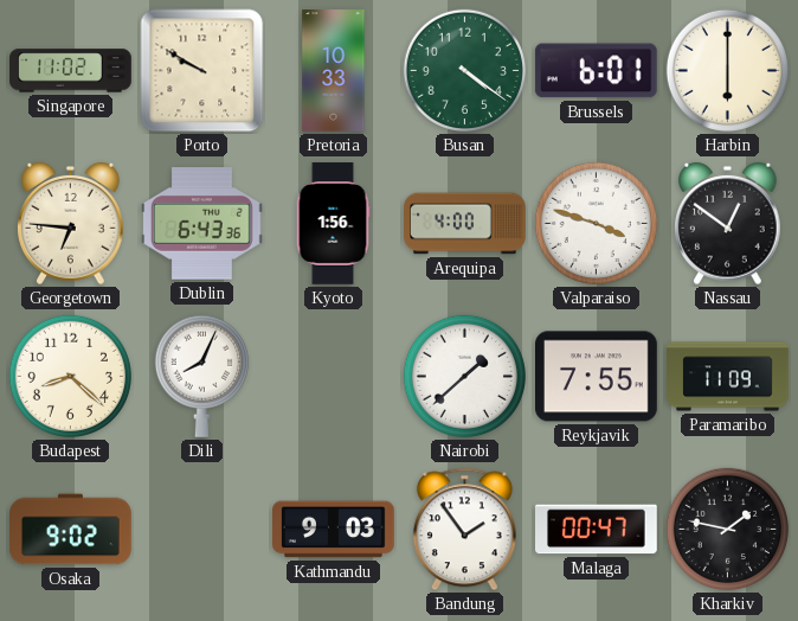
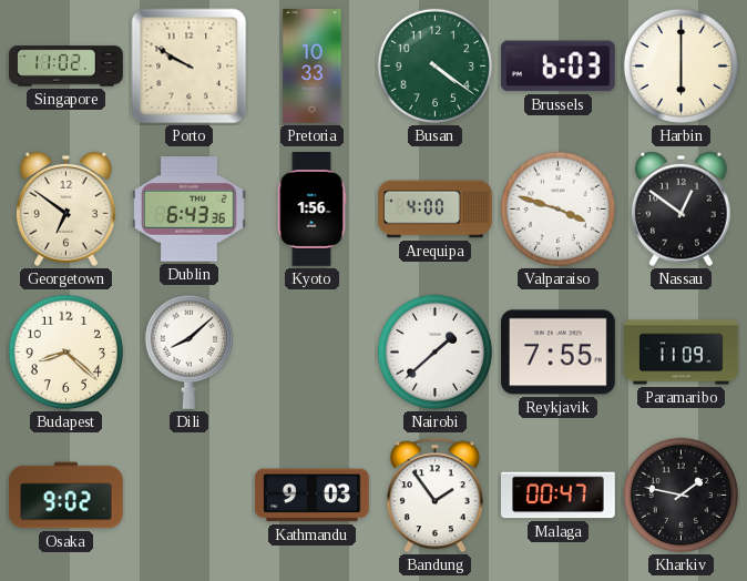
Brussels: 6:01 -> 6:03 (557, 67)
Georgetown: 6:46 -> 6:51 (66, 210)
Dili: 8:04 -> 8:08 (188, 351)
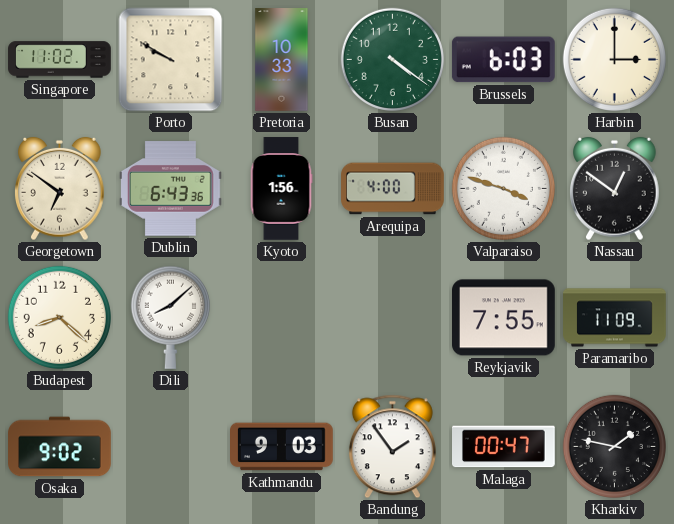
Harbin: 6:00 -> 3:00 (614, 59)
Nairobi: 1:38 -> none (434, 351)
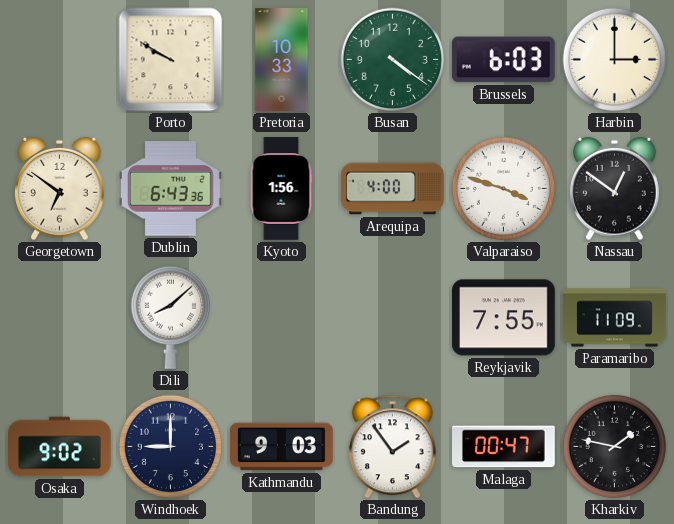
Singapore: 11:02 -> none (60, 60)
Budapest: 8:22 -> none (59, 317)
Windhoek: none -> 9:00 (170, 446)
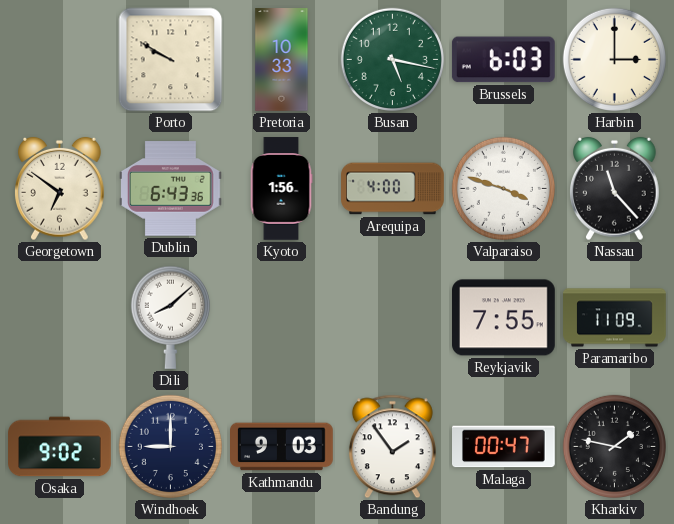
Busan: 4:21 -> 5:17 (392, 59)
Nassau: 12:51 -> 11:23 (615, 189)
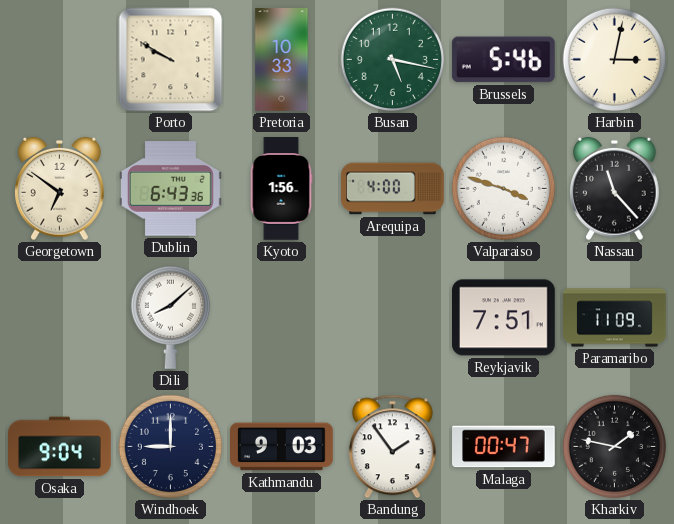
Brussels: 6:03 -> 5:46 (503, 60)
Harbin: 3:00 -> 3:02 (614, 59)
Reykjavik: 7:55 -> 7:51 (504, 318)
Osaka: 9:02 -> 9:04 (60, 447)
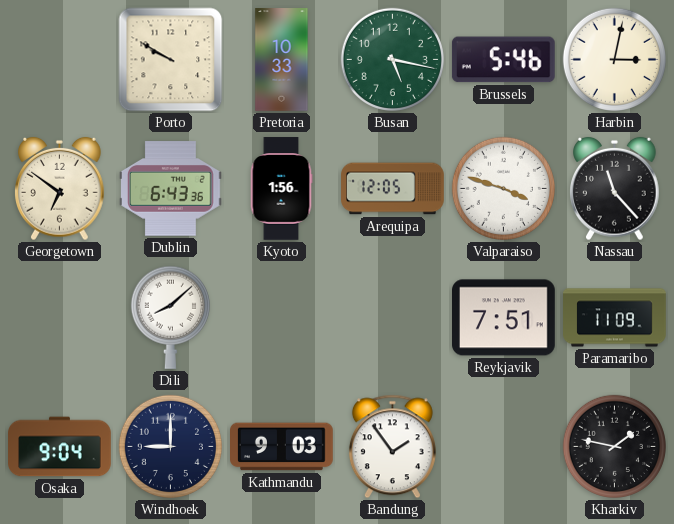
Arequipa: 4:00 -> 12:05 (393, 189)
Malaga: 00:47 -> none (504, 447)
